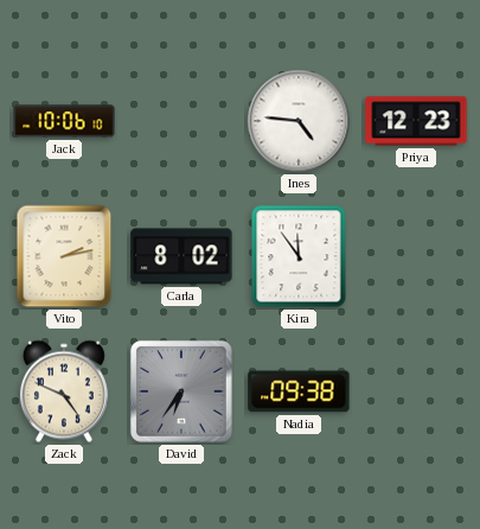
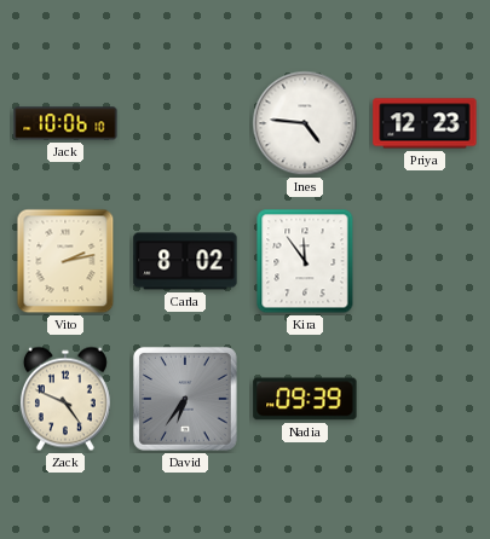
Nadia: 09:38 -> 09:39 (305, 399)
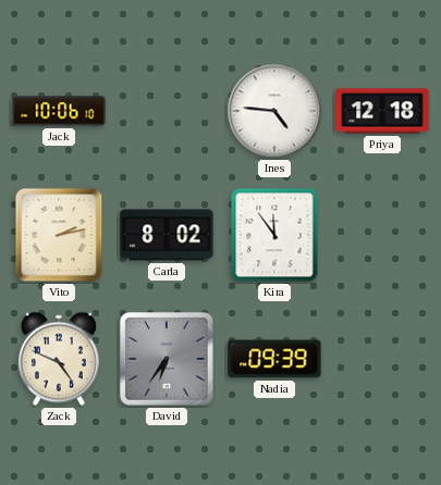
Priya: 12:23 -> 12:18 (382, 111)
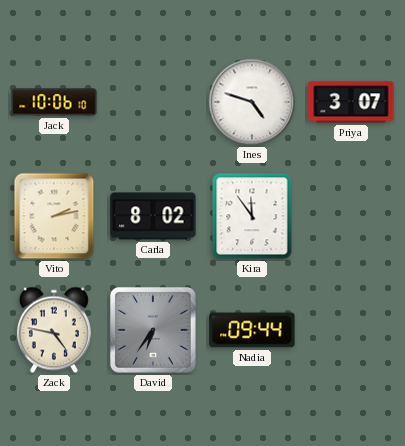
Ines: 4:46 -> 4:48 (252, 102)
Priya: 12:18 -> 3:07 (351, 102)
Zack: 4:49 -> 4:47 (54, 330)
Nadia: 09:39 -> 09:44 (252, 330)
